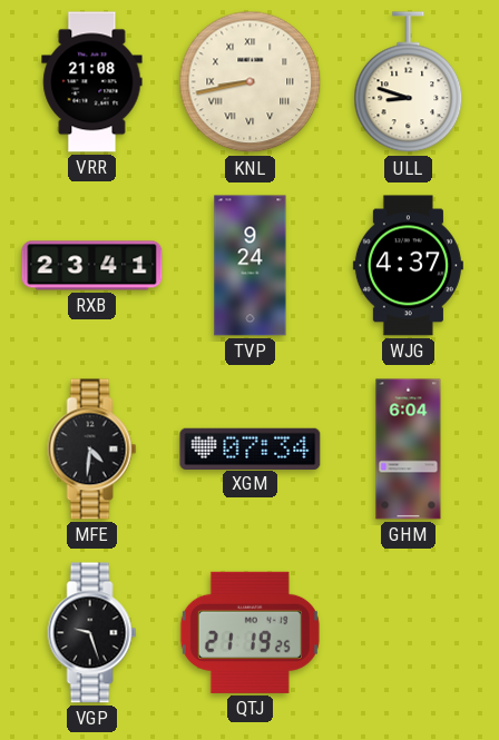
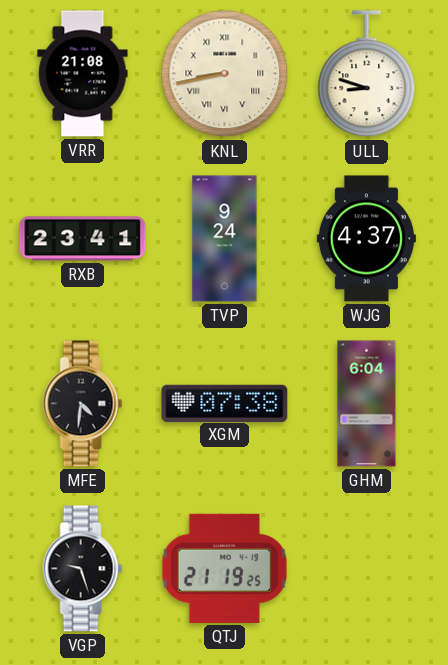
XGM: 07:34 -> 07:38 (225, 403)
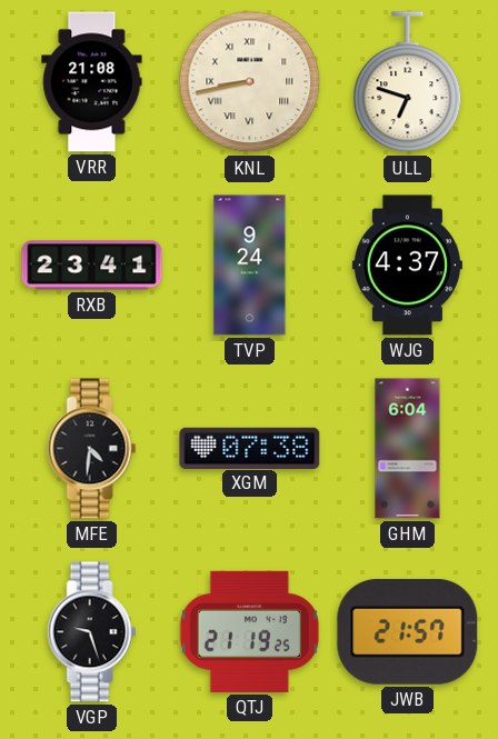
ULL: 8:48 -> 6:48 (408, 82)
JWB: none -> 21:57 (408, 632)
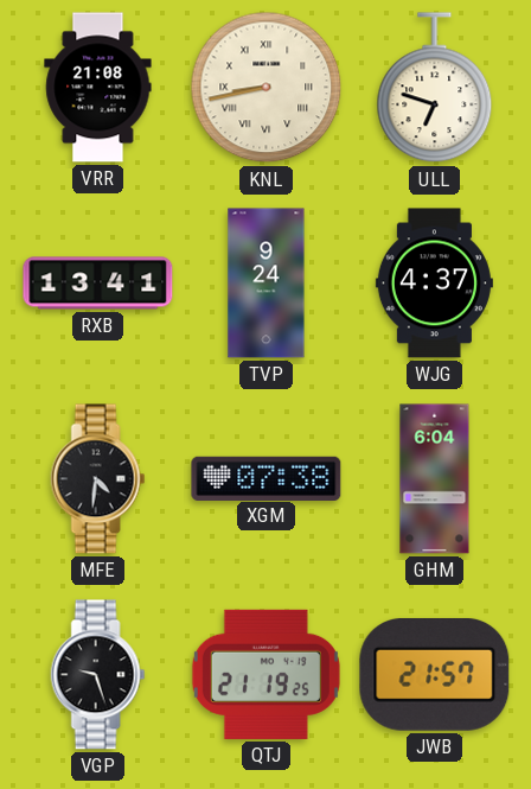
RXB: 23:41 -> 13:41 (98, 284)
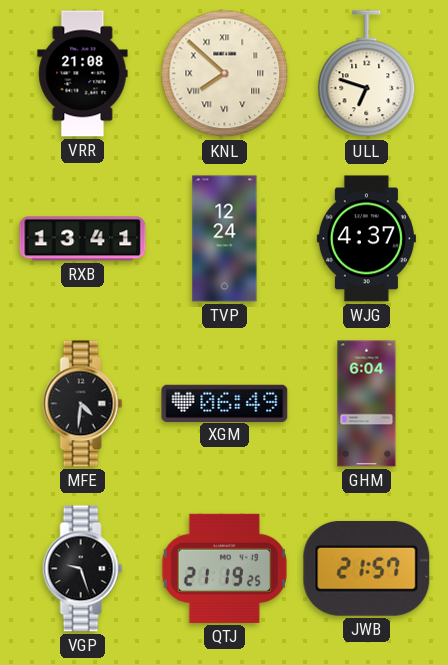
KNL: 8:43 -> 7:52 (225, 74)
TVP: 9:24 -> 12:24 (225, 239)
XGM: 07:38 -> 06:49 (225, 403)
